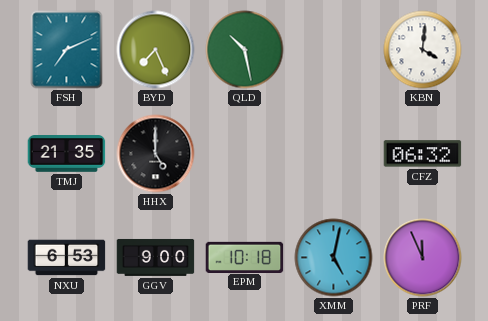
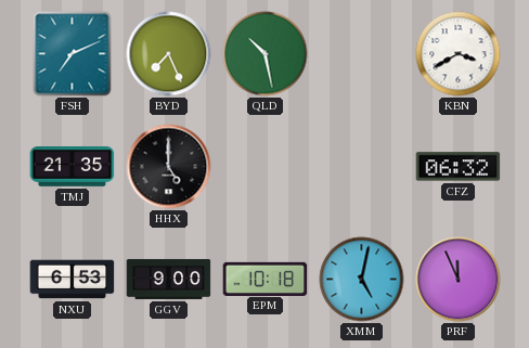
KBN: 4:01 -> 3:40 (459, 54)
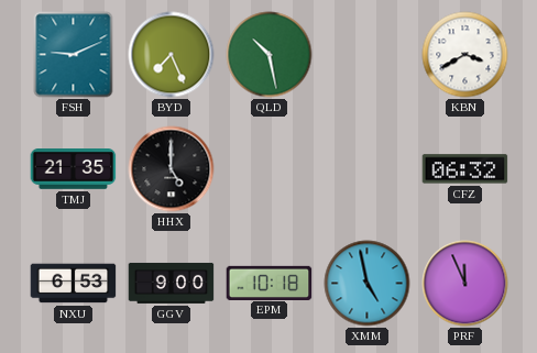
FSH: 7:11 -> 9:11 (74, 55)
XMM: 5:02 -> 4:58 (368, 284)
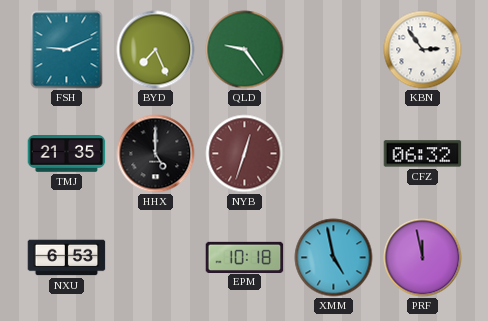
QLD: 10:28 -> 9:24 (245, 50)
KBN: 3:40 -> 2:54 (423, 50)
NYB: none -> 12:33 (245, 154)
GGV: 9:00 -> none (172, 283)
PRF: 11:56 -> 11:58 (423, 258)
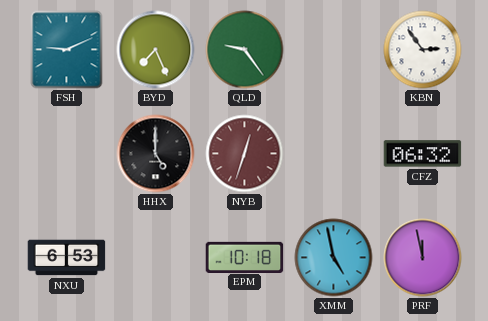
TMJ: 21:35 -> none (67, 154)
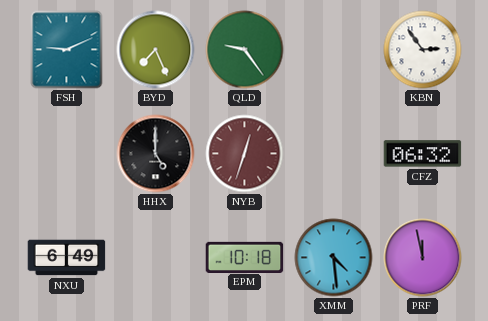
NXU: 6:53 -> 6:49 (67, 258)
XMM: 4:58 -> 4:29 (334, 258)
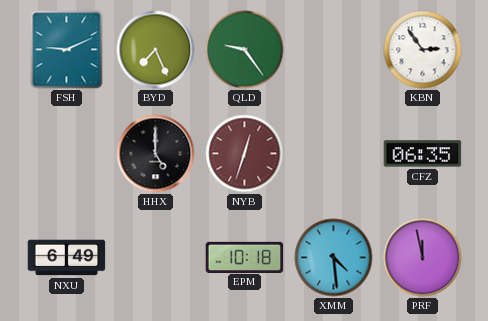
CFZ: 06:32 -> 06:35 (423, 154)
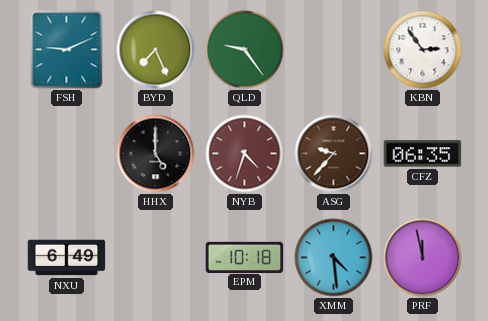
NYB: 12:33 -> 4:33 (245, 154)
ASG: none -> 9:37 (334, 154)
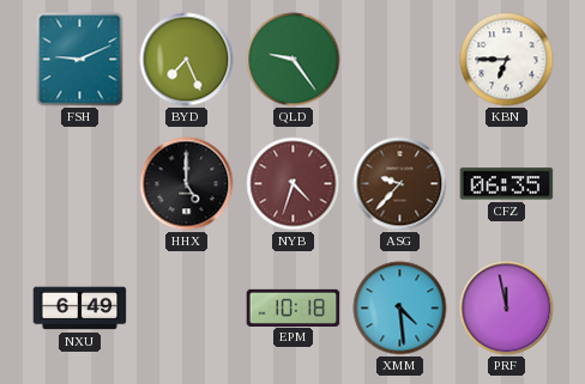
KBN: 2:54 -> 6:45 (507, 60)
